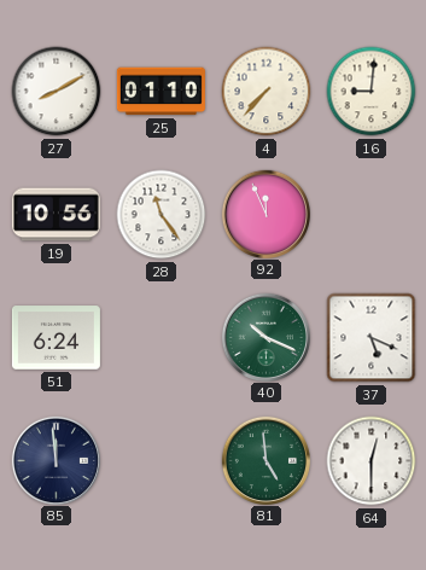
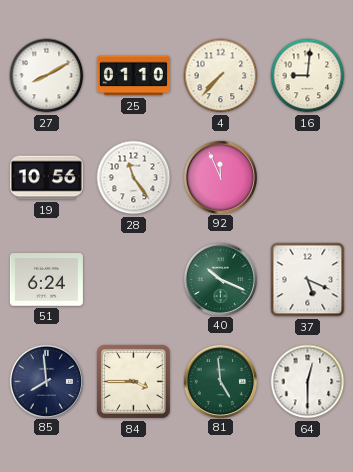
85: 11:59 -> 7:59 (46, 381)
84: none -> 3:45 (133, 381)
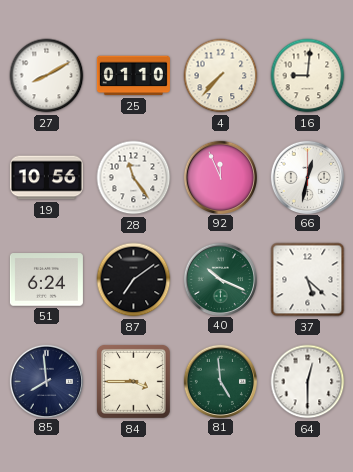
66: none -> 12:32 (307, 177)
87: none -> 7:09 (134, 280)
37: 5:19 -> 5:22 (308, 280)
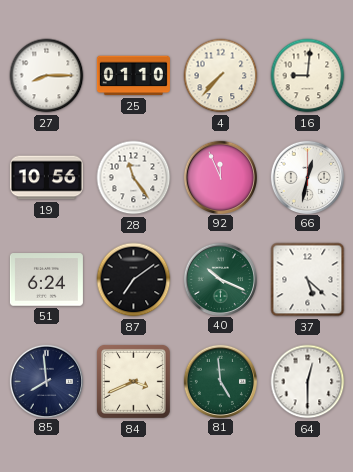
27: 8:10 -> 8:15 (47, 76)
84: 3:45 -> 3:41 (133, 381)
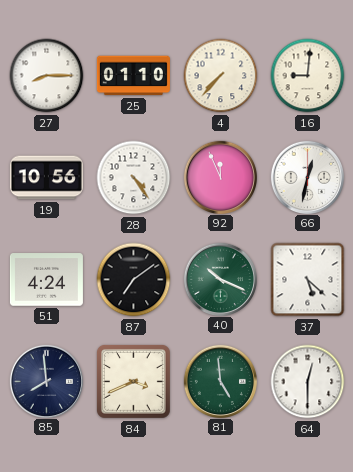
28: 11:24 -> 4:24 (134, 178)
51: 6:24 -> 4:24 (46, 280)
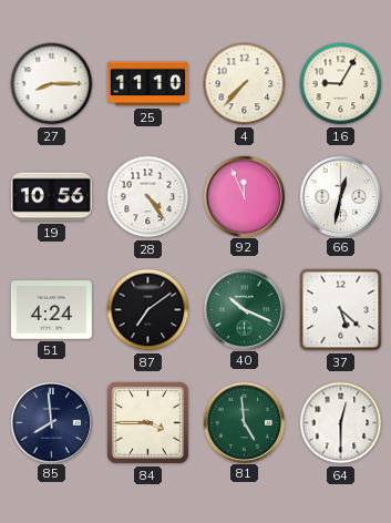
25: 01:10 -> 11:10 (147, 84)
16: 9:01 -> 9:05 (341, 84)
84: 3:41 -> 3:45 (147, 422)
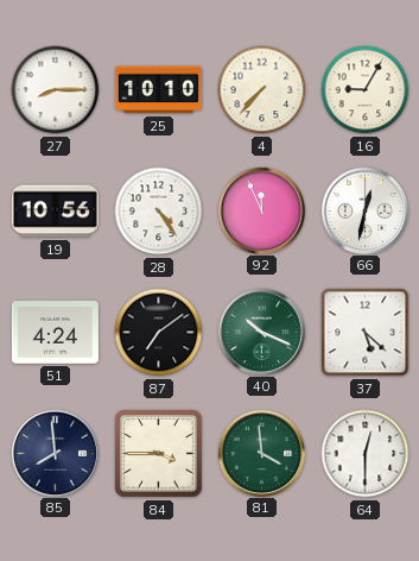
25: 11:10 -> 10:10 (158, 90)
81: 4:59 -> 3:59 (261, 453)
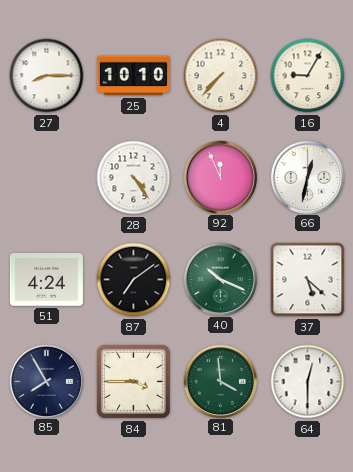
19: 10:56 -> none (55, 212)
85: 7:59 -> 7:55 (46, 381)
